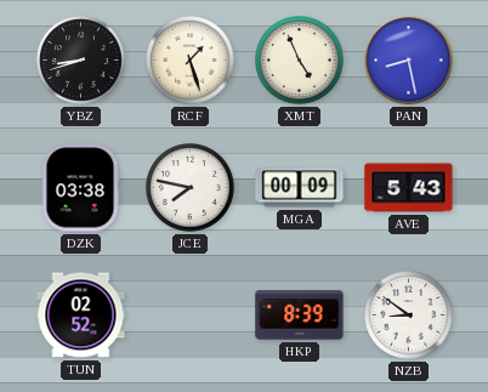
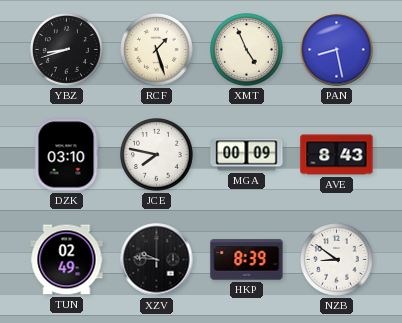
DZK: 03:38 -> 03:10 (66, 155)
AVE: 5:43 -> 8:43 (337, 155)
TUN: 02:52 -> 02:49 (67, 260)
XZV: none -> 9:46 (157, 260)
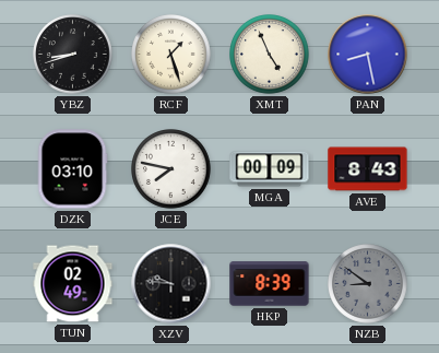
NZB dial: white -> grey (368, 284)
